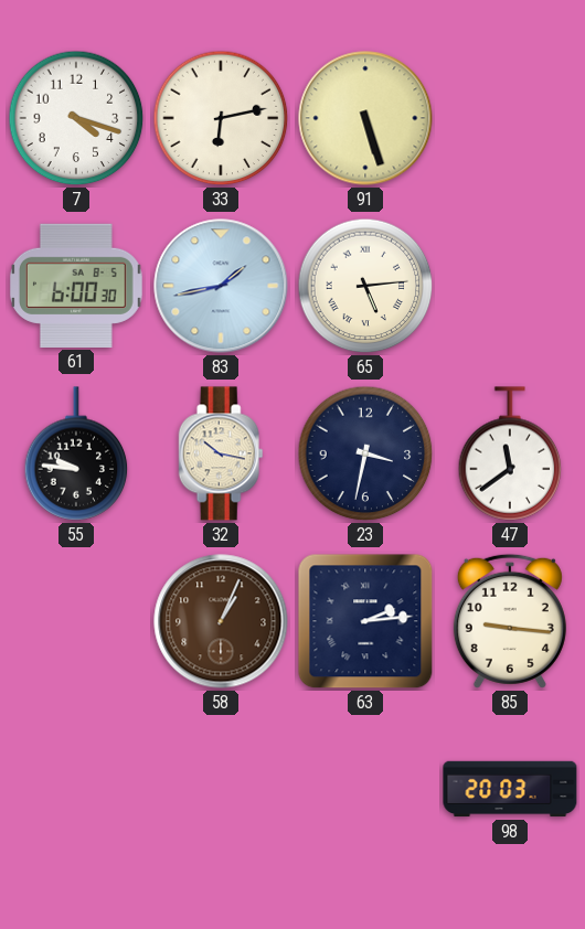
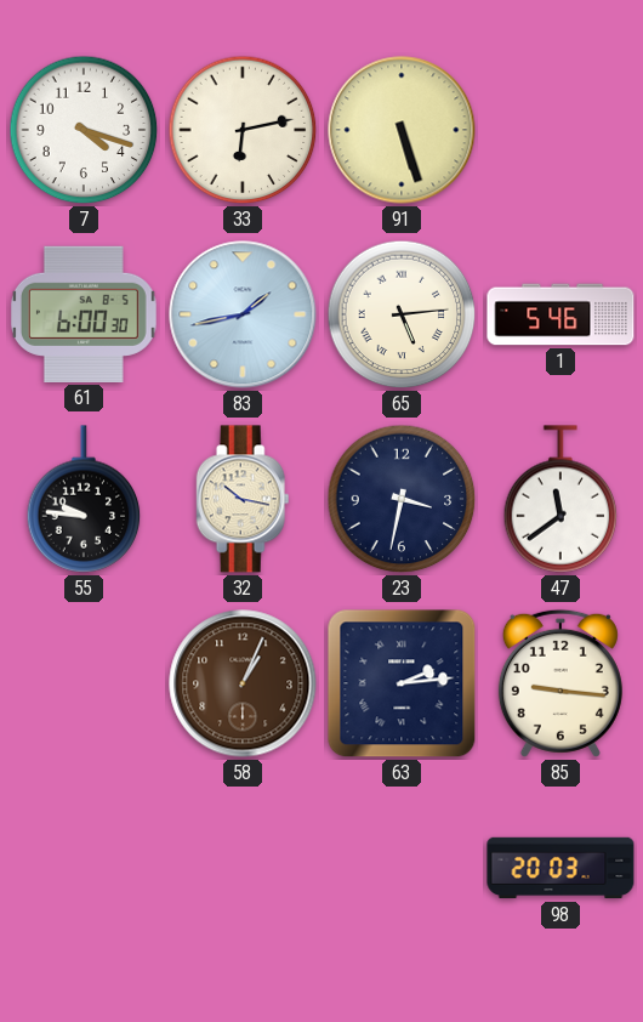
1: none -> 5:46 (561, 314)
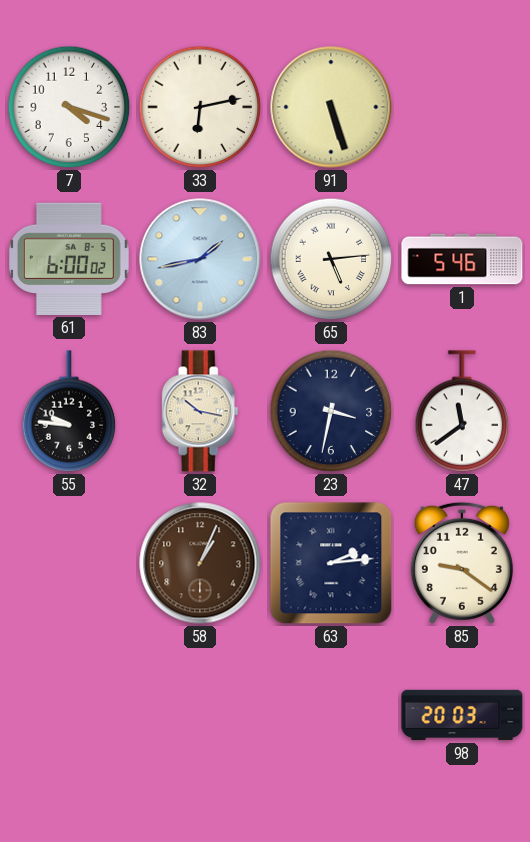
61: 6:00:30 -> 6:00:02 (69, 259)
85: 9:16 -> 9:21 (462, 563)
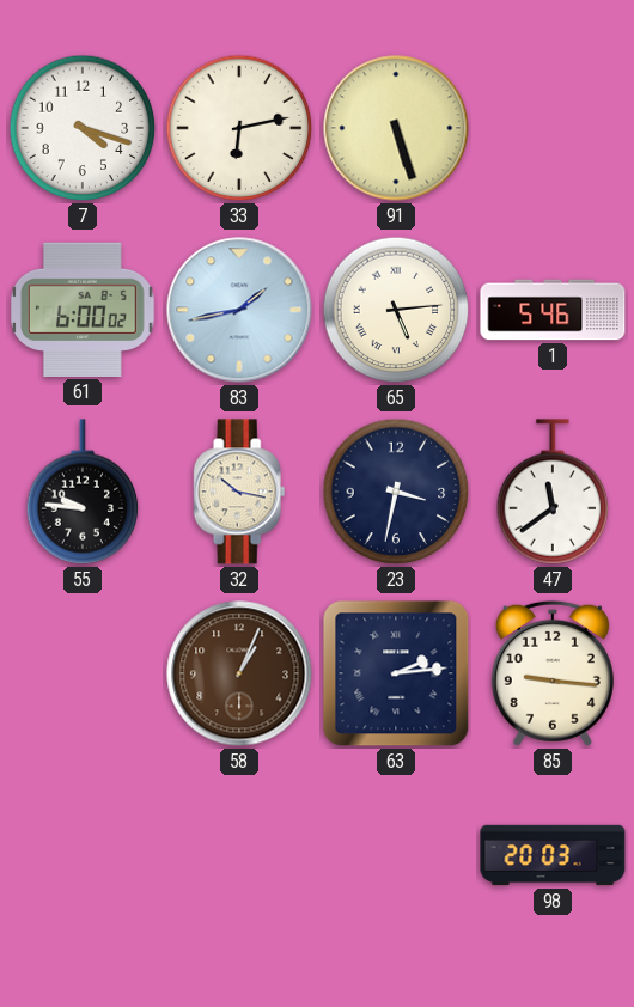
85: 9:21 -> 9:16 (553, 673)
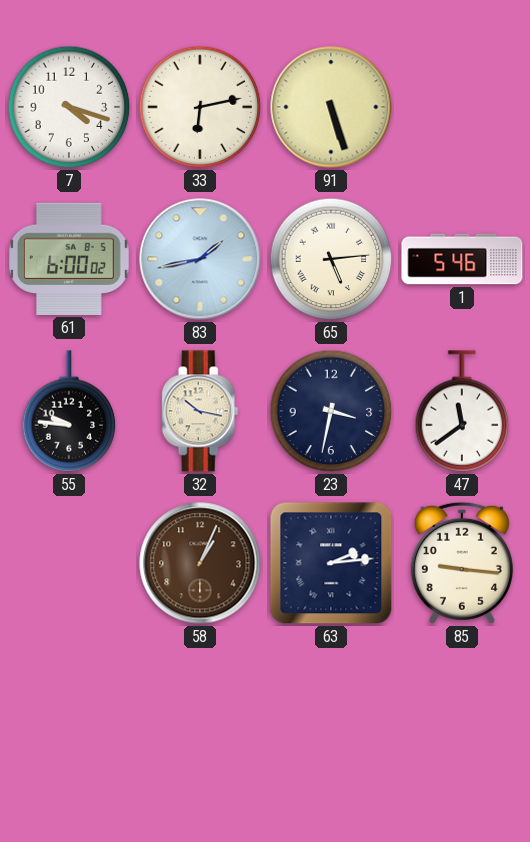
98: 20:03 -> none (553, 855)
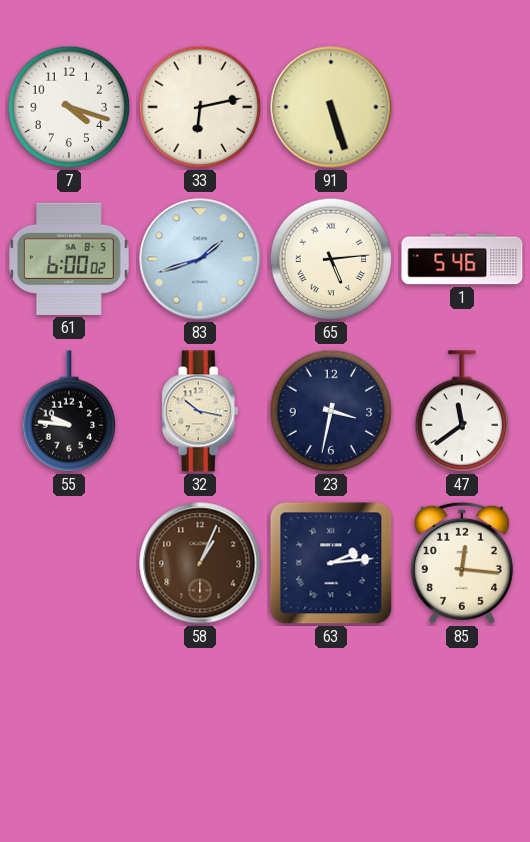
83: 1:43 -> 1:42 (200, 259)
85: 9:16 -> 12:16 (462, 563)
